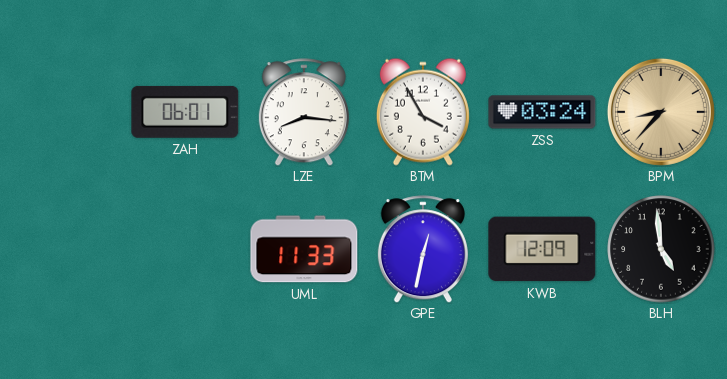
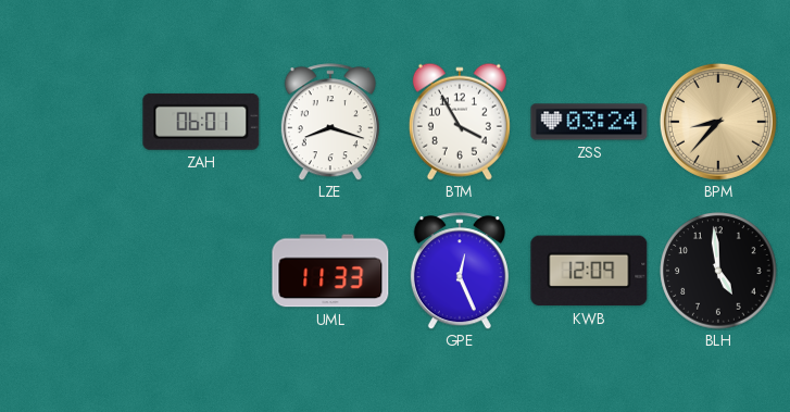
LZE: 8:16 -> 8:18 (330, 122)
GPE: 12:32 -> 12:26 (460, 271)
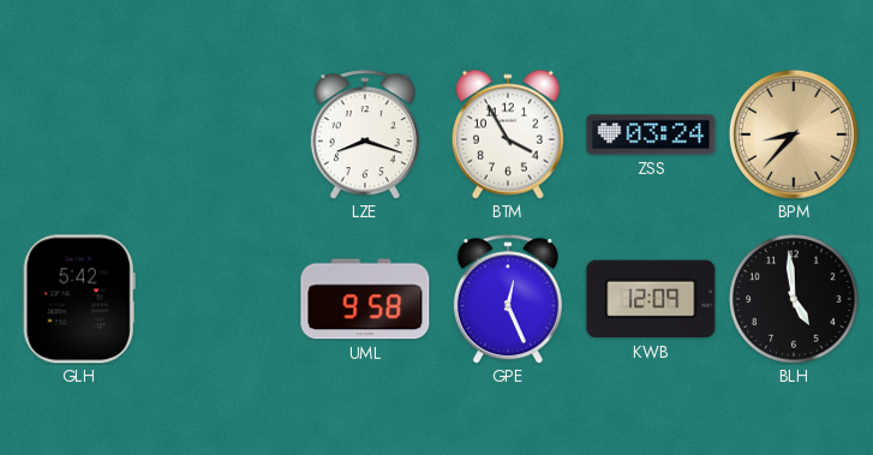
ZAH: 06:01 -> none (201, 122)
GLH: none -> 5:42 (79, 299)
UML: 11:33 -> 9:58 (365, 299)
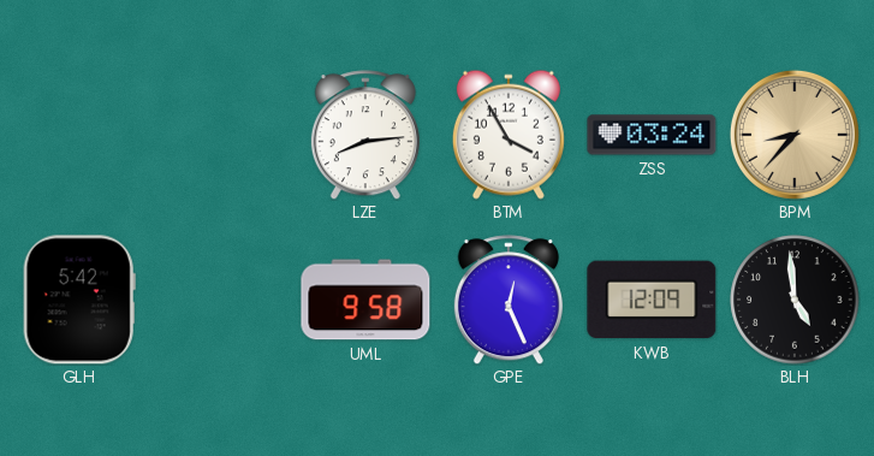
LZE: 8:18 -> 8:14 (365, 135)
